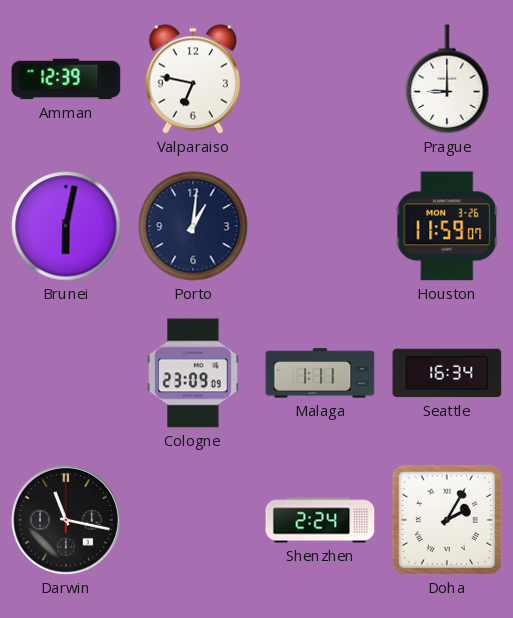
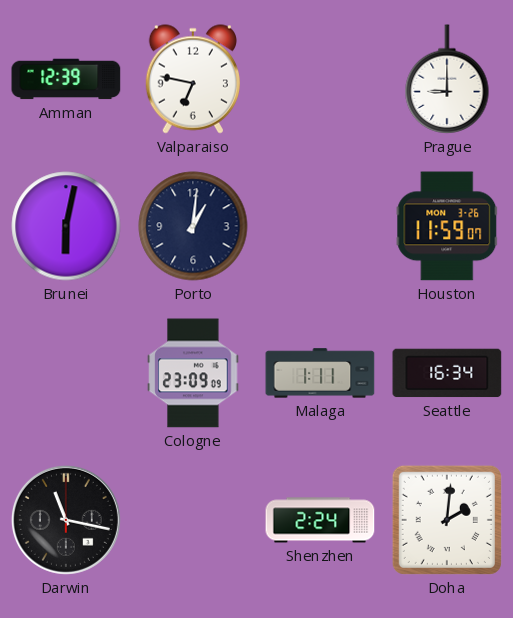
Doha: 2:05 -> 2:01 (447, 520)
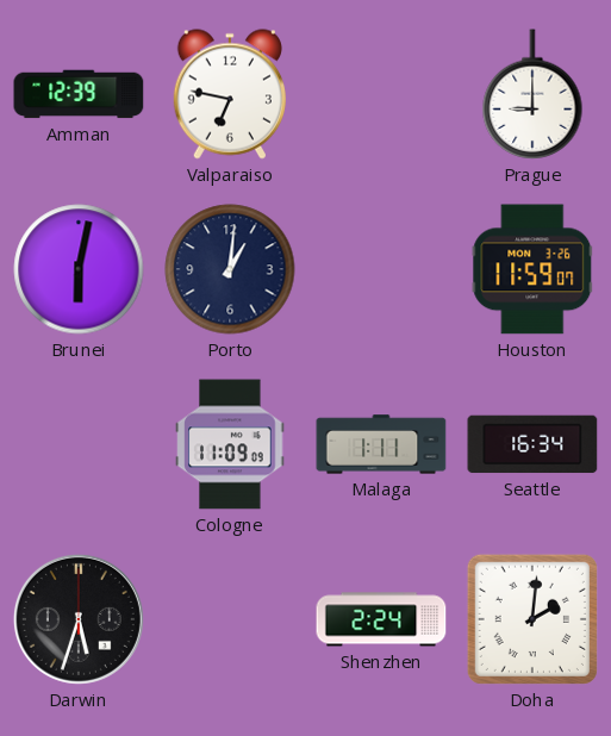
Cologne: 23:09 -> 11:09 (230, 444)
Darwin: 11:17 -> 5:33 (79, 619)
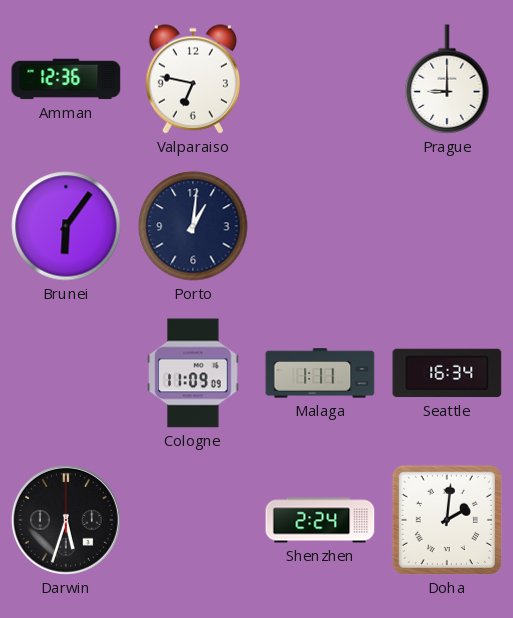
Amman: 12:39 -> 12:36 (66, 79)
Brunei: 6:02 -> 6:06 (66, 226)
Houston: 11:59 -> none (532, 269)
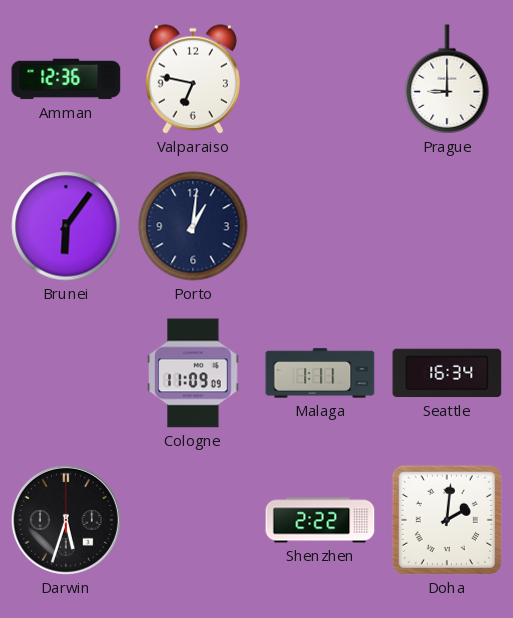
Shenzhen: 2:24 -> 2:22 (320, 520)
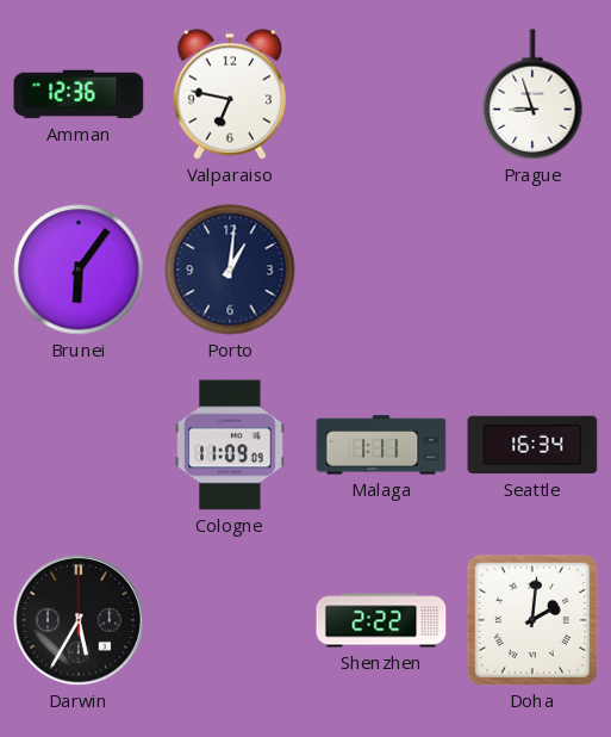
Prague: 9:00 -> 8:57 (532, 94)
Darwin: 5:33 -> 5:35 (79, 620)
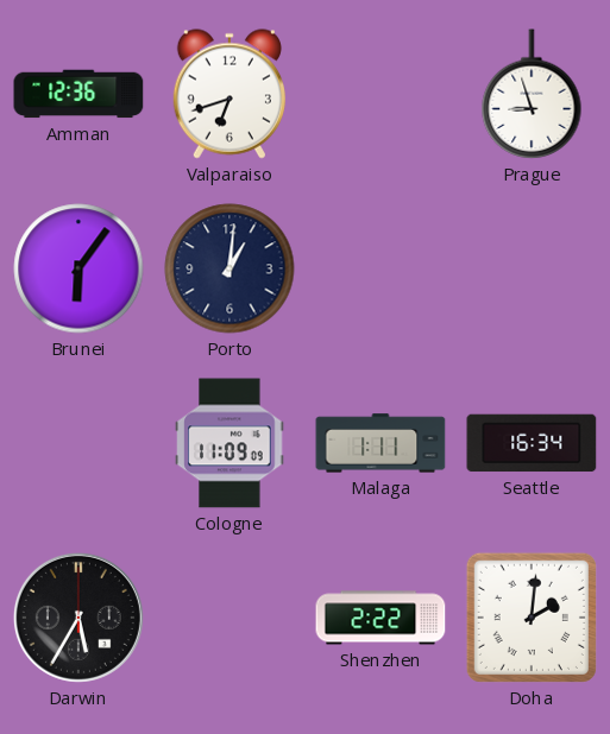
Valparaiso: 6:47 -> 6:42 (229, 94)
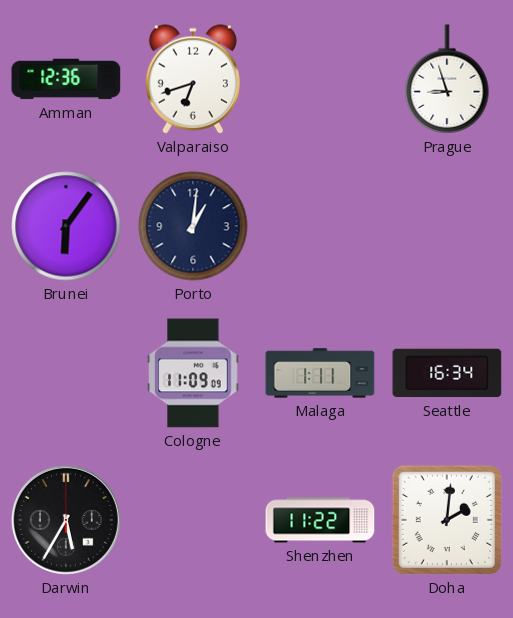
Shenzhen: 2:22 -> 11:22 (320, 520)
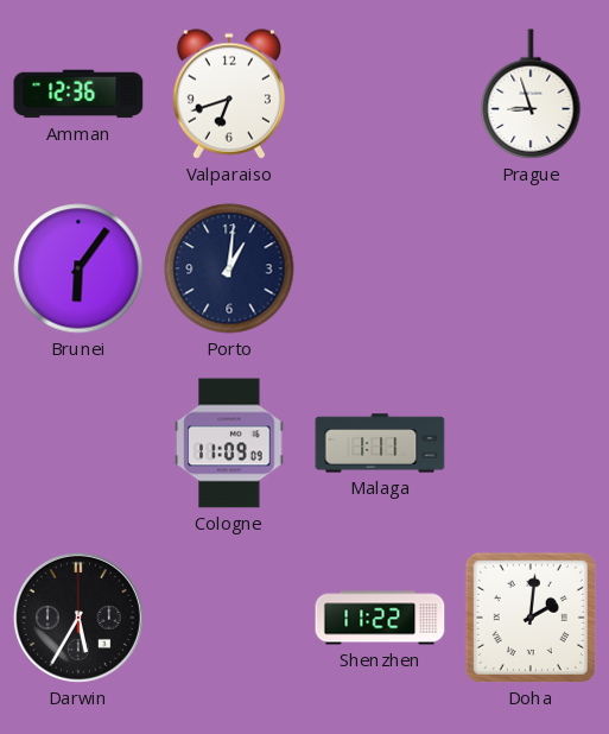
Seattle: 16:34 -> none (447, 373)
